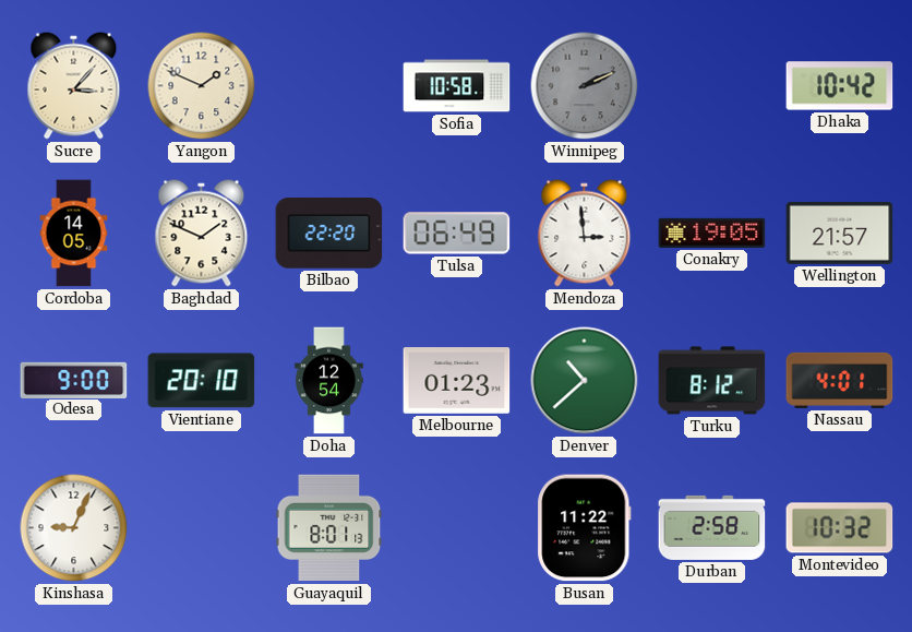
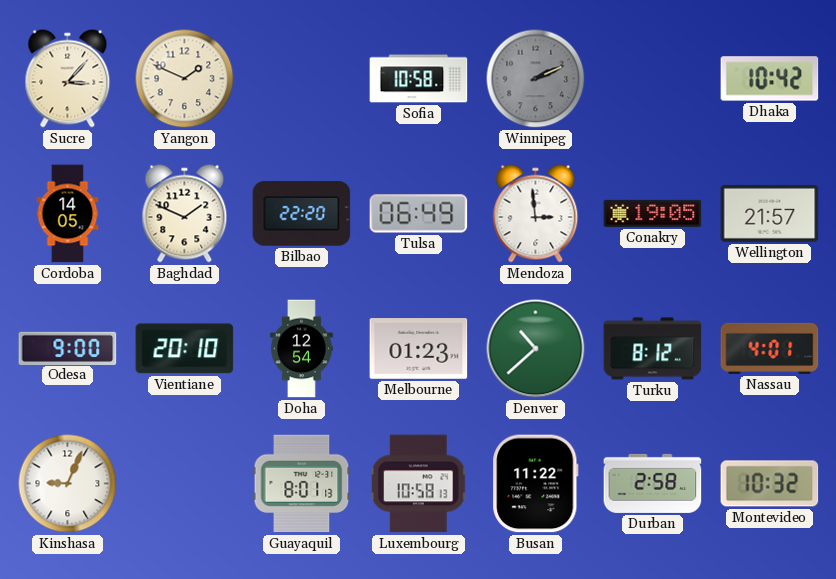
Luxembourg: none -> 10:58 (419, 484)
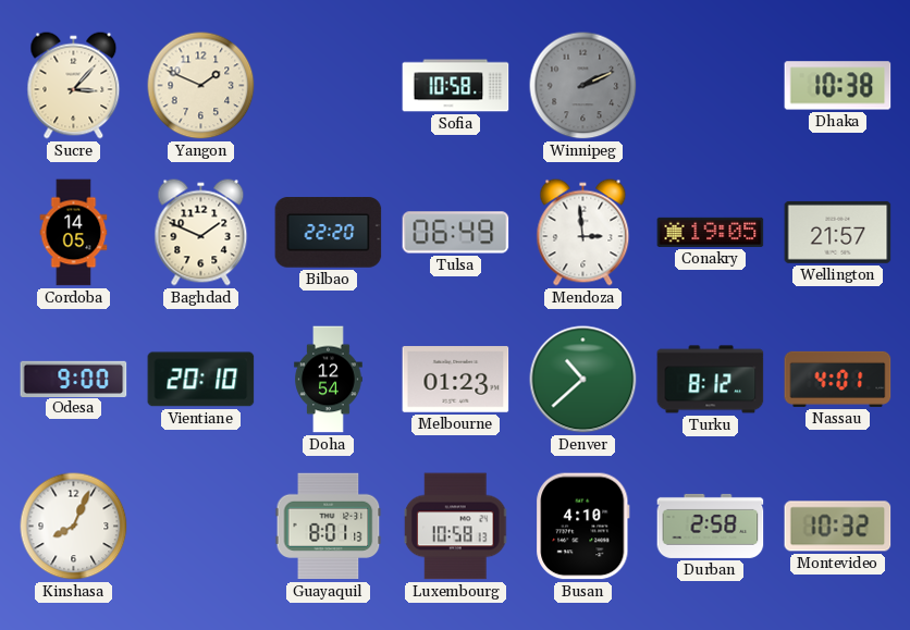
Dhaka: 10:42 -> 10:38 (838, 86)
Kinshasa: 9:04 -> 8:04 (74, 527)
Busan: 11:22 -> 4:10 (583, 527)
